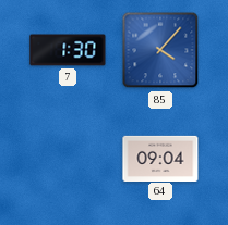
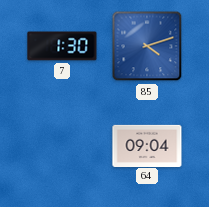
85: 4:07 -> 4:12 (147, 46)
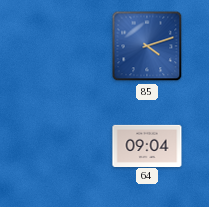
7: 1:30 -> none (62, 46)
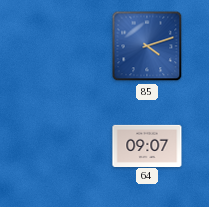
64: 09:04 -> 09:07 (147, 145)
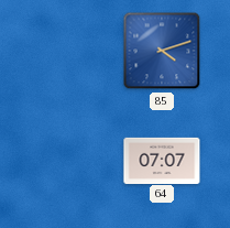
64: 09:07 -> 07:07 (162, 160)
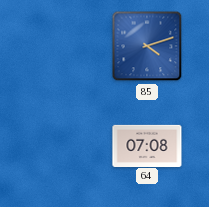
64: 07:07 -> 07:08 (147, 145)
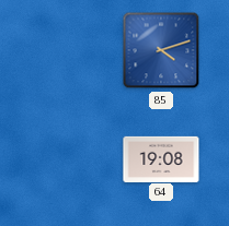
64: 07:08 -> 19:08 (161, 158)
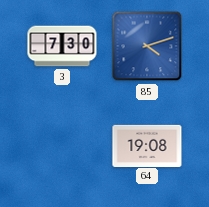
3: none -> 7:30 (62, 46)
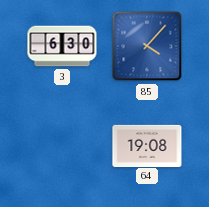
3: 7:30 -> 6:30 (62, 46)
85: 4:12 -> 4:07 (147, 46)
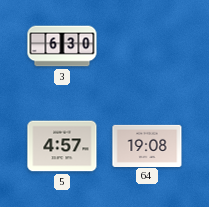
85: 4:07 -> none (147, 46)
5: none -> 4:57 (62, 146)
